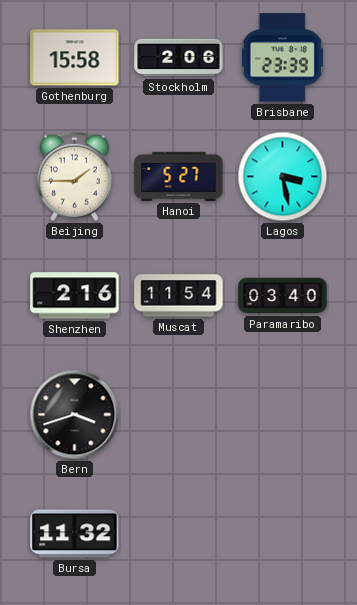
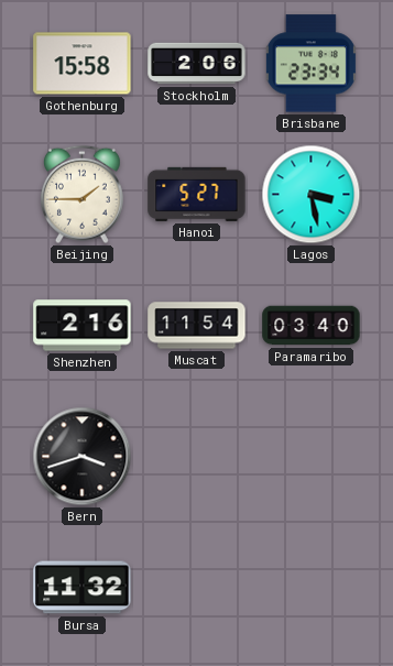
Brisbane: 23:39 -> 23:34 (310, 64)
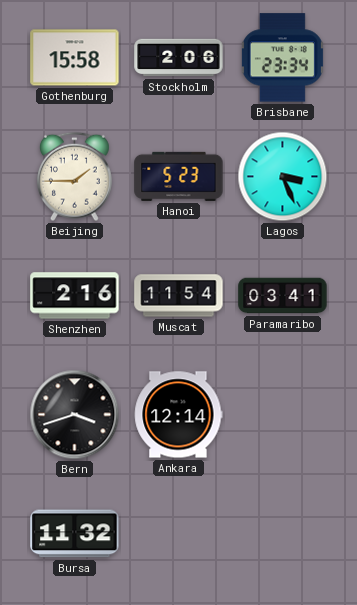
Hanoi: 5:27 -> 5:23 (179, 176)
Lagos: 3:28 -> 3:26 (283, 177)
Paramaribo: 03:40 -> 03:41 (283, 296)
Ankara: none -> 12:14 (179, 415)
